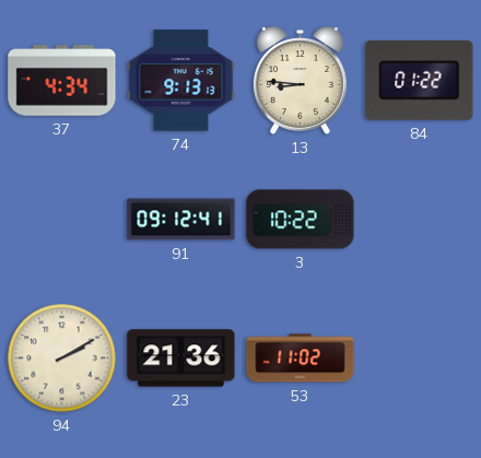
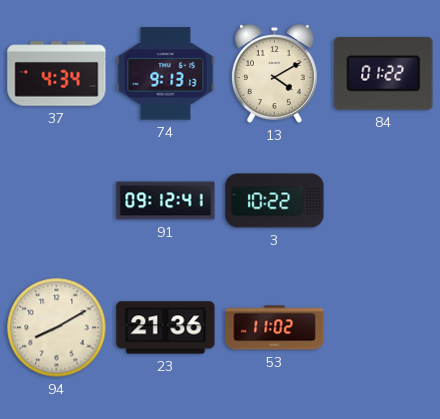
13: 8:46 -> 4:10 (274, 74)
94: 2:10 -> 8:10 (57, 328)
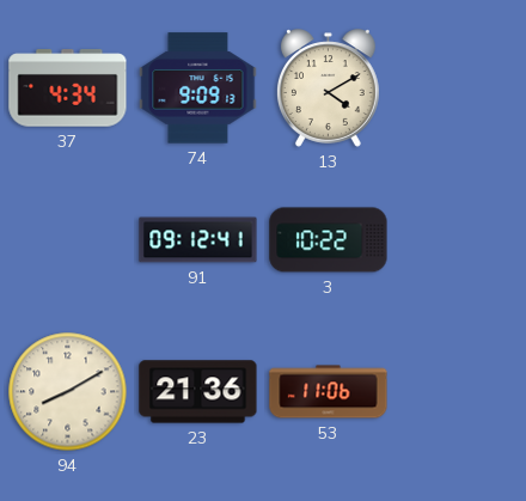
74: 9:13 -> 9:09 (198, 88)
84: 01:22 -> none (384, 73)
53: 11:02 -> 11:06 (329, 392)
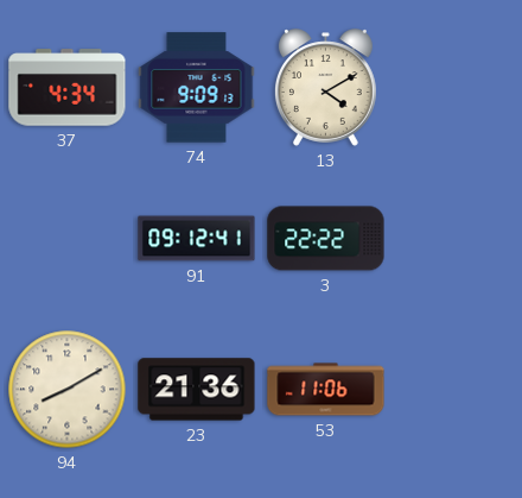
3: 10:22 -> 22:22 (326, 239)
